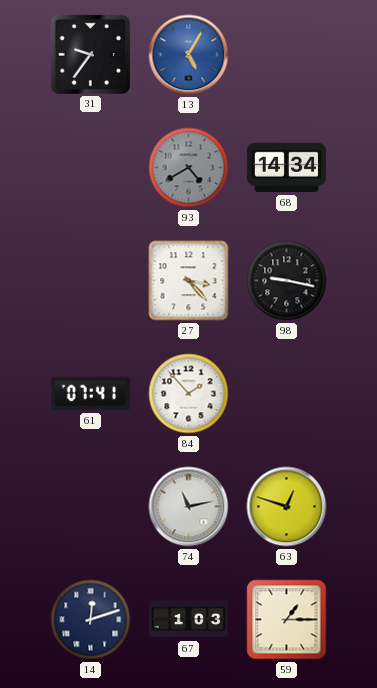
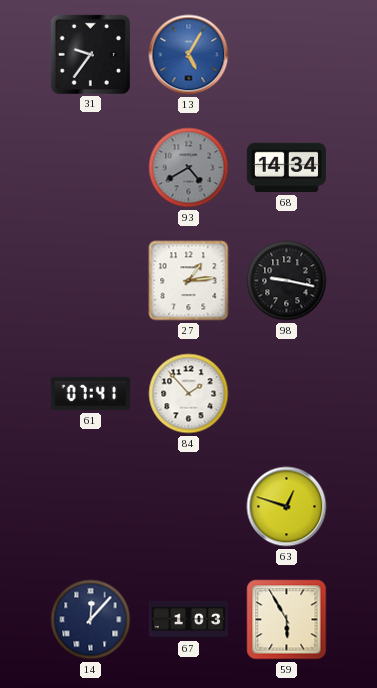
27: 3:23 -> 1:14 (189, 281)
74: 11:13 -> none (189, 507)
14: 12:12 -> 12:07 (91, 620)
59: 1:15 -> 5:55 (287, 620)
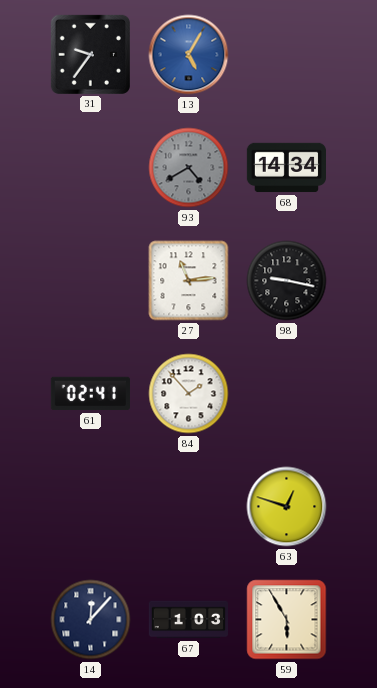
27: 1:14 -> 11:14 (189, 281)
61: 07:41 -> 02:41 (90, 394)
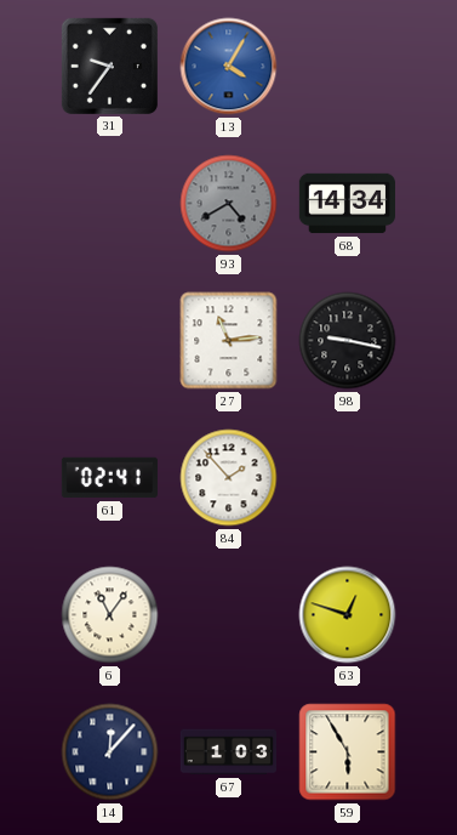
13: 5:05 -> 4:05 (229, 67)
6: none -> 11:06 (110, 615)
